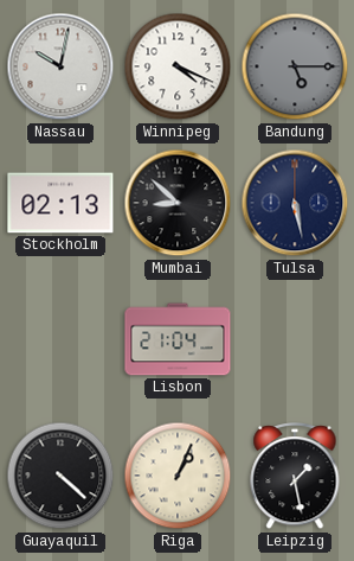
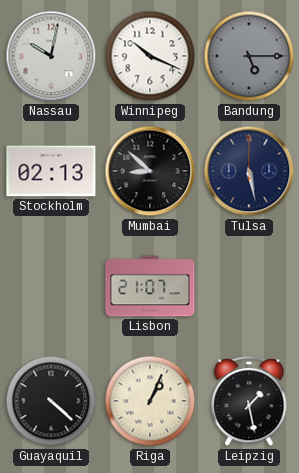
Winnipeg: 4:19 -> 10:19 (150, 56)
Lisbon: 21:04 -> 21:07 (150, 286)
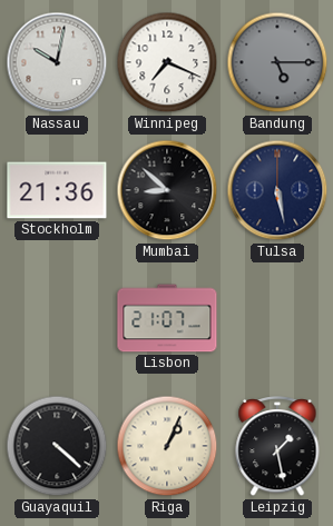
Winnipeg: 10:19 -> 7:19 (167, 62)
Stockholm: 02:13 -> 21:36 (57, 190)
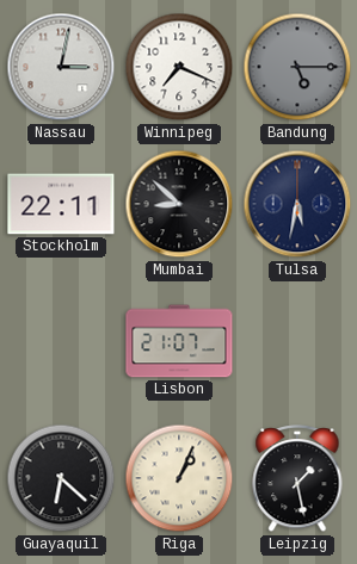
Nassau: 10:02 -> 3:02 (61, 67)
Stockholm: 21:36 -> 22:11 (61, 204)
Tulsa: 5:28 -> 5:32 (297, 204)
Guayaquil: 4:22 -> 6:22 (61, 478)
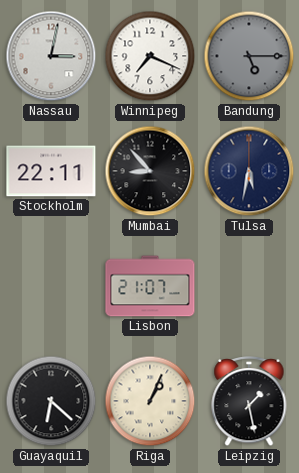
Mumbai: 8:52 -> 8:53 (150, 171)
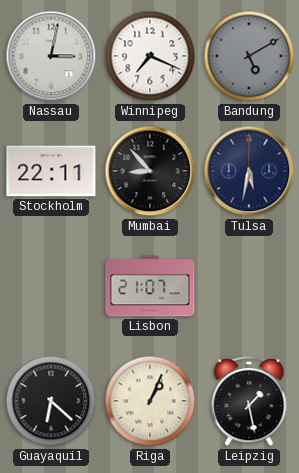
Bandung: 5:15 -> 5:10 (249, 56)
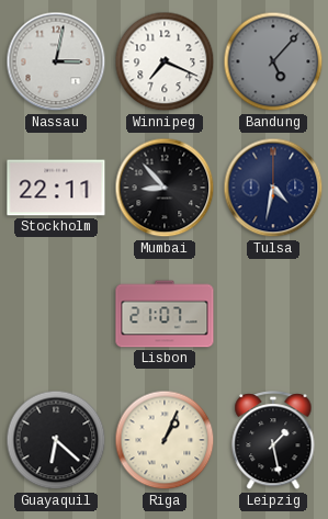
Bandung: 5:10 -> 5:07 (273, 61)
Tulsa: 5:32 -> 4:32 (273, 188)
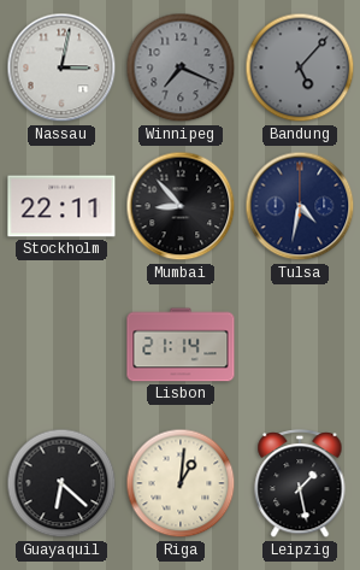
Winnipeg dial: white -> grey (181, 67)
Lisbon: 21:07 -> 21:14 (181, 345)
Riga: 1:04 -> 1:01 (181, 483)
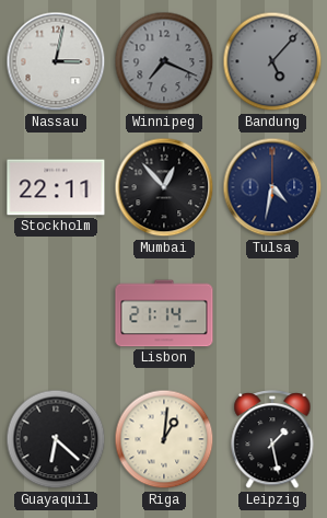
Mumbai: 8:53 -> 12:53 (164, 187)
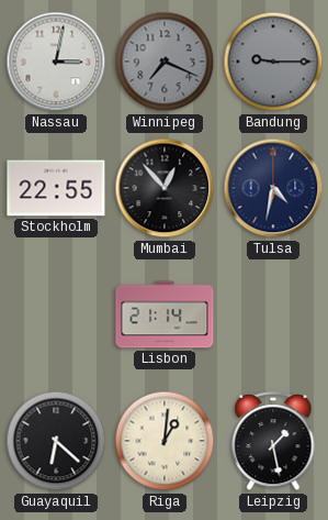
Bandung: 5:07 -> 9:15 (273, 62)
Stockholm: 22:11 -> 22:55 (56, 188)
